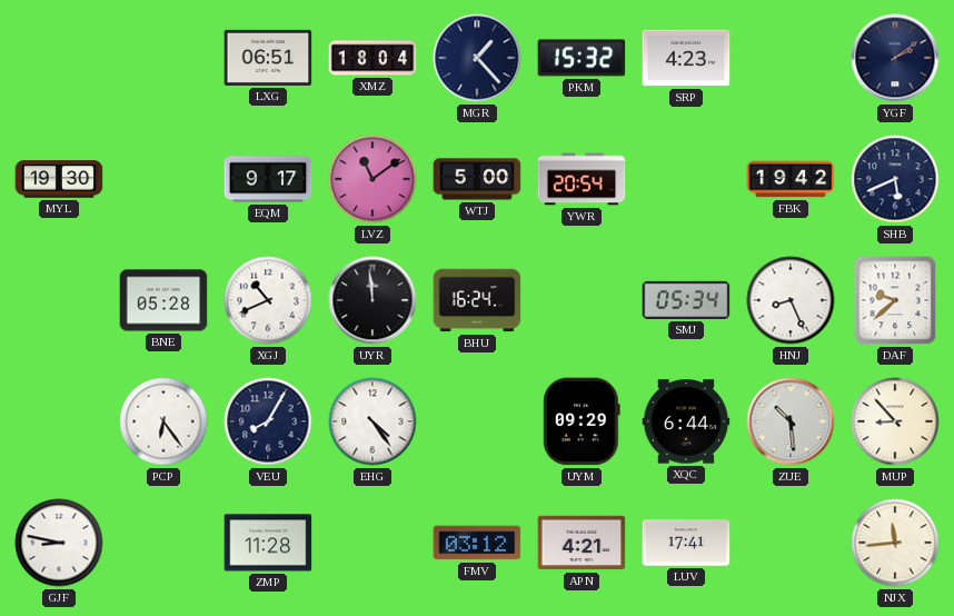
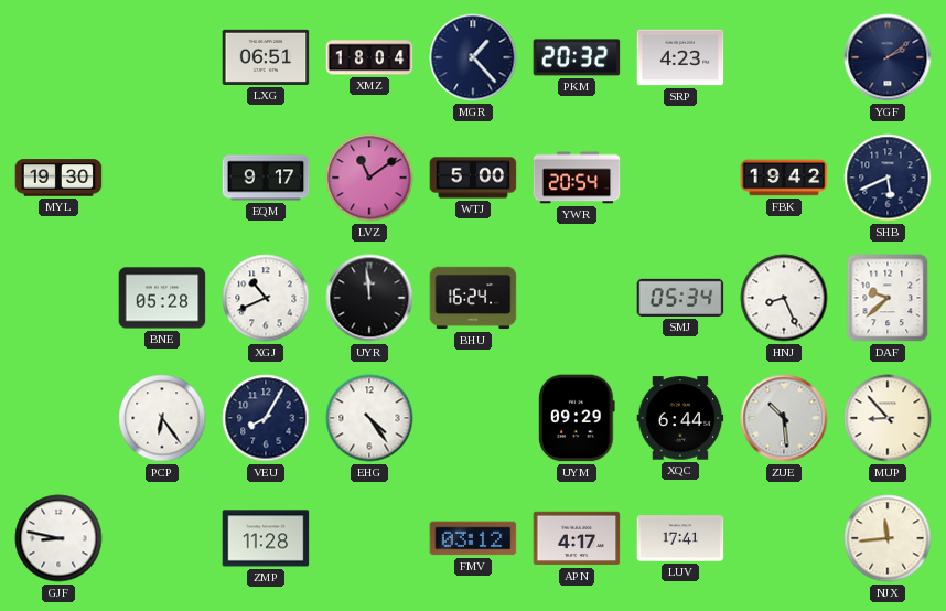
PKM: 15:32 -> 20:32 (577, 57)
APN: 4:21 -> 4:17 (577, 538)
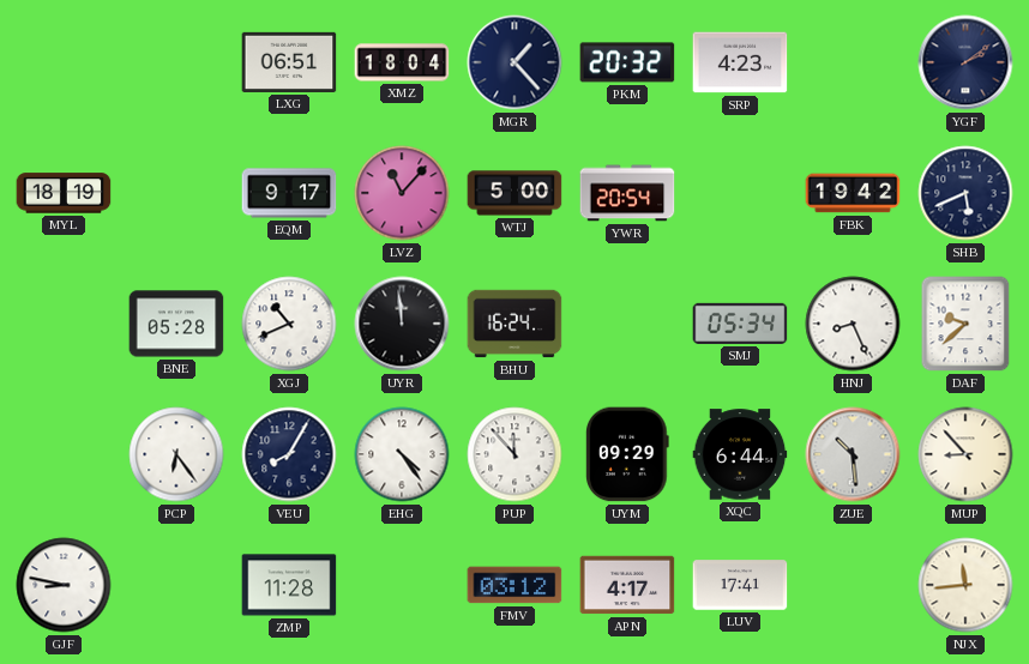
MYL: 19:30 -> 18:19 (64, 193)
LVZ: 11:09 -> 11:07 (402, 193)
PUP: none -> 11:53 (514, 454)
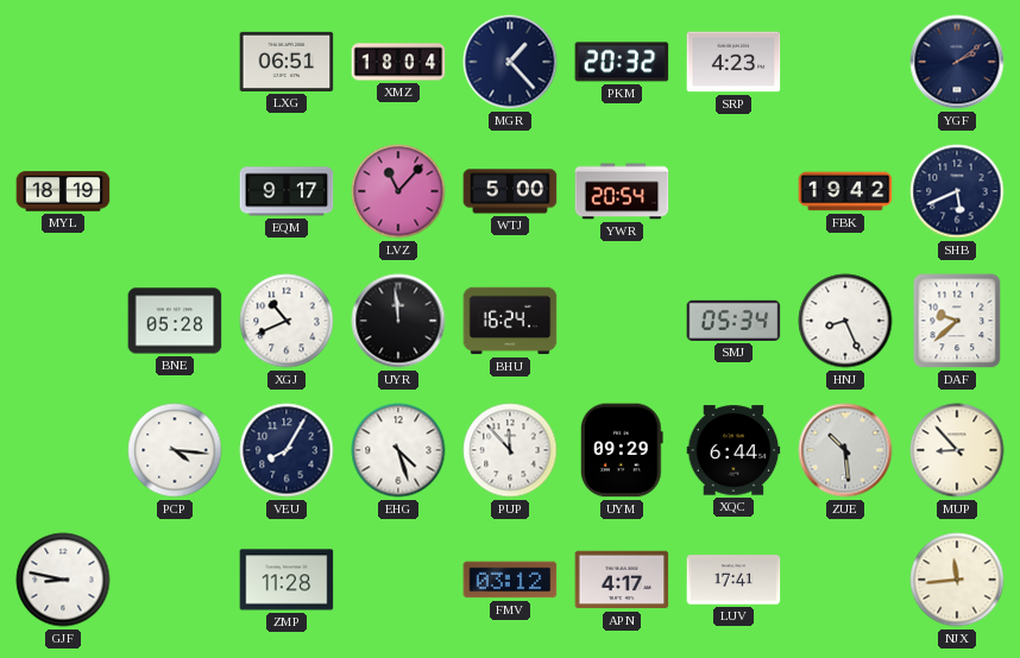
PCP: 6:24 -> 4:16 (175, 450)
EHG: 4:24 -> 4:27 (398, 450)
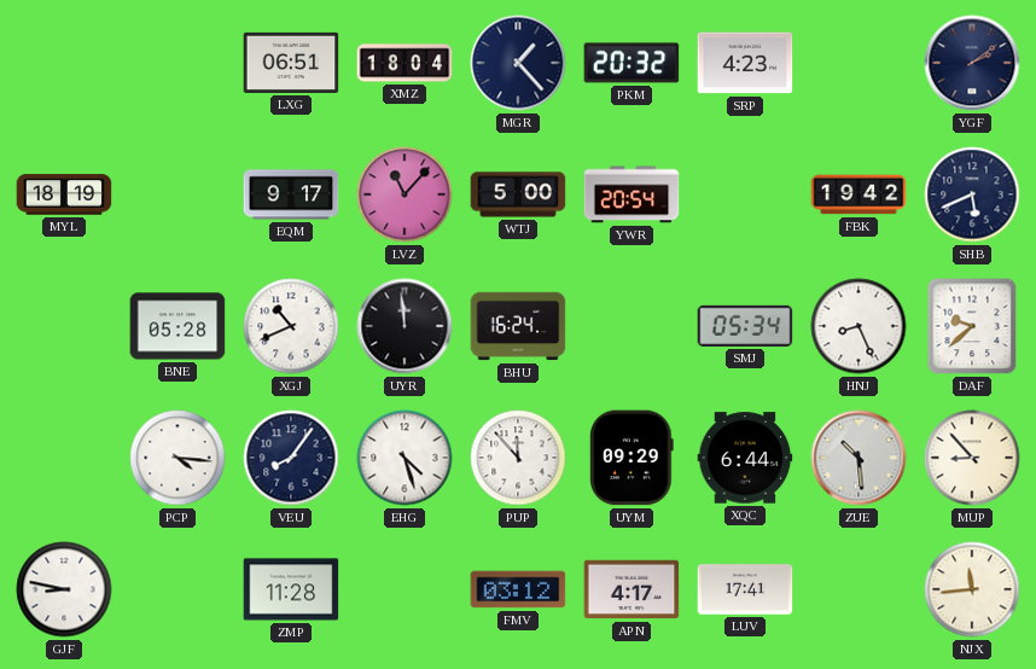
VEU: 8:05 -> 8:06 (291, 458)
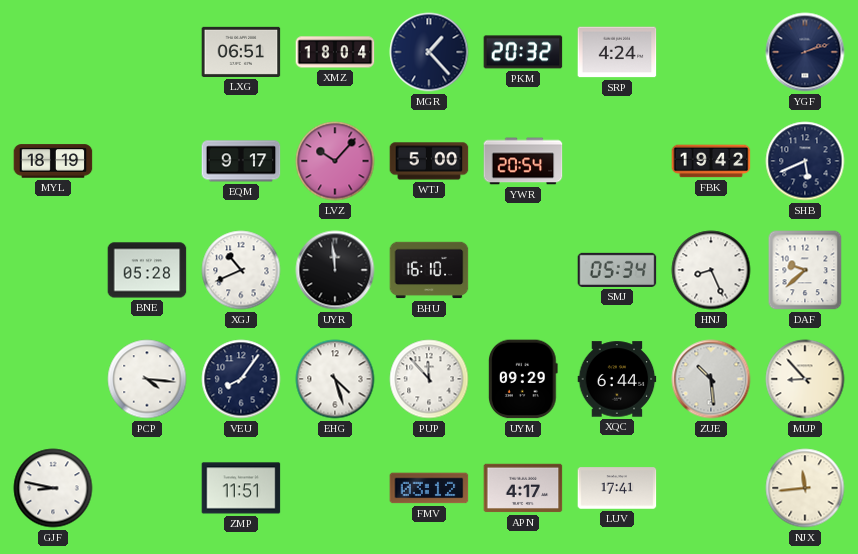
SRP: 4:23 -> 4:24 (617, 52)
YGF: 2:09 -> 2:12 (805, 52)
LVZ: 11:07 -> 10:07 (335, 161)
BHU: 16:24 -> 16:10 (429, 270)
ZMP: 11:28 -> 11:51 (241, 488)
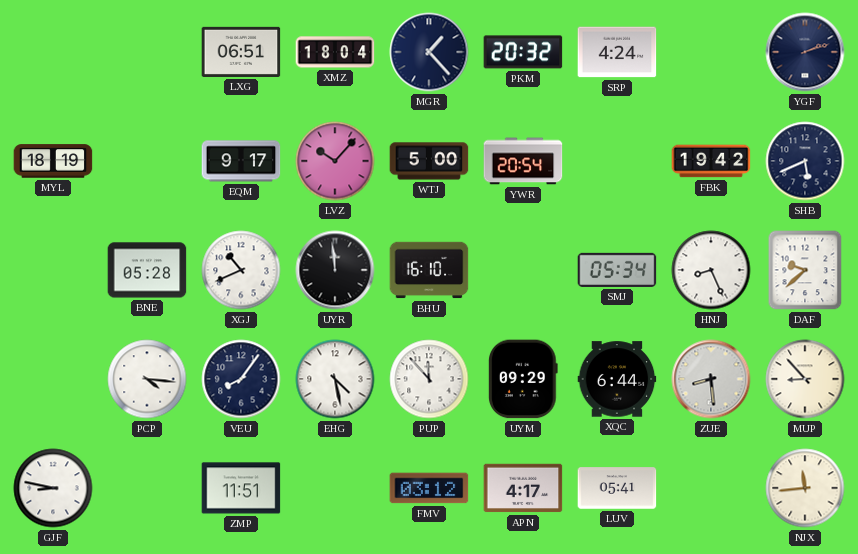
EHG: 4:27 -> 4:28 (335, 379)
ZUE: 10:29 -> 8:29 (711, 379)
LUV: 17:41 -> 05:41 (617, 488)
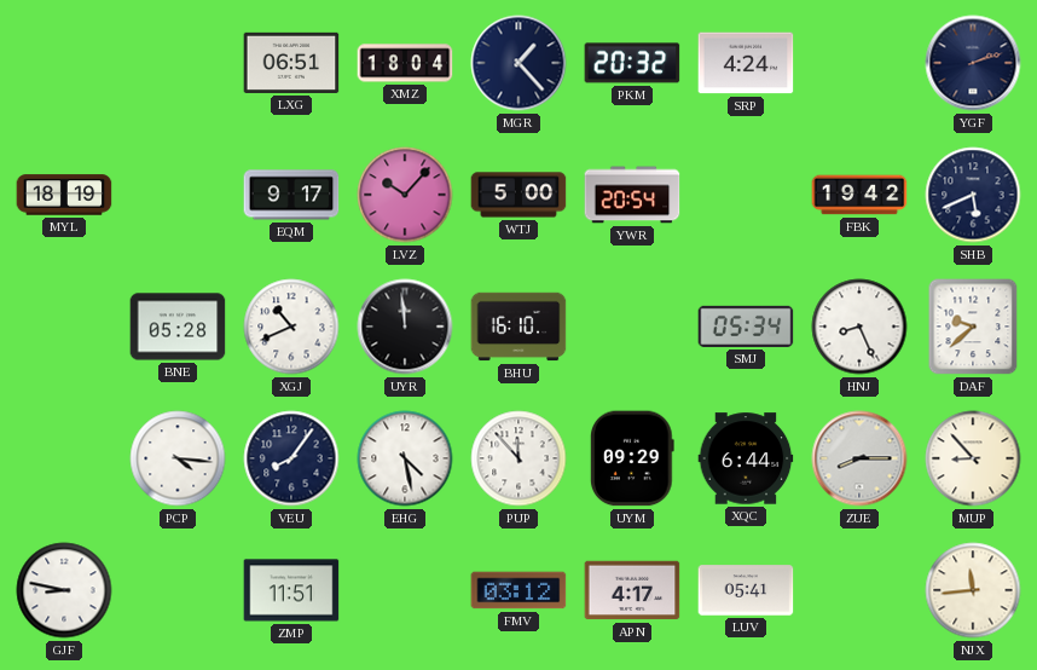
ZUE: 8:29 -> 8:15 (859, 458)
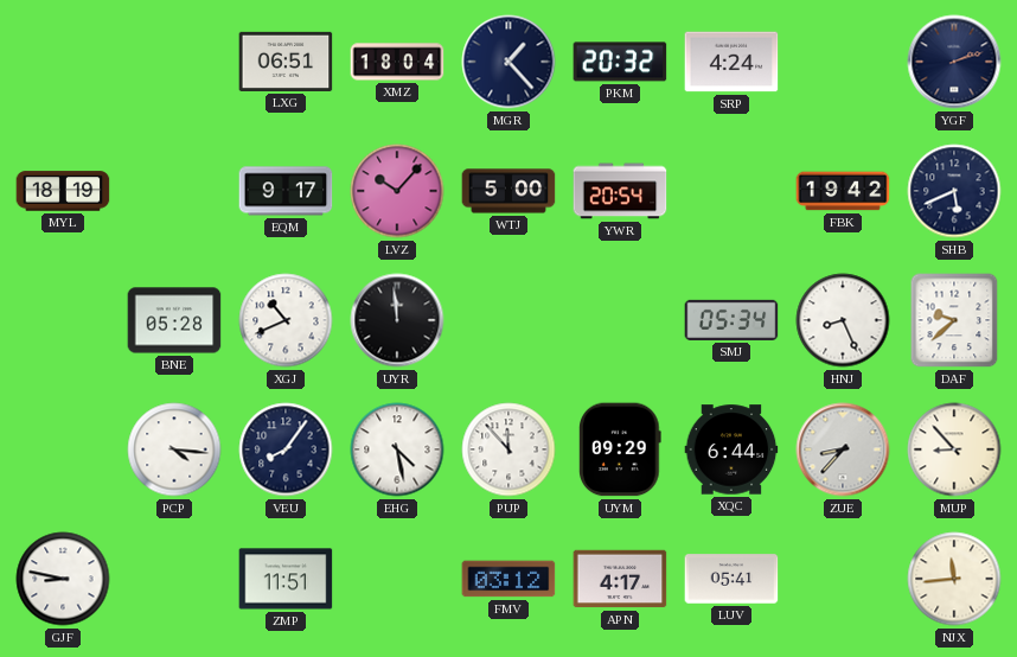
BHU: 16:10 -> none (518, 327)
ZUE: 8:15 -> 8:37 (843, 449)
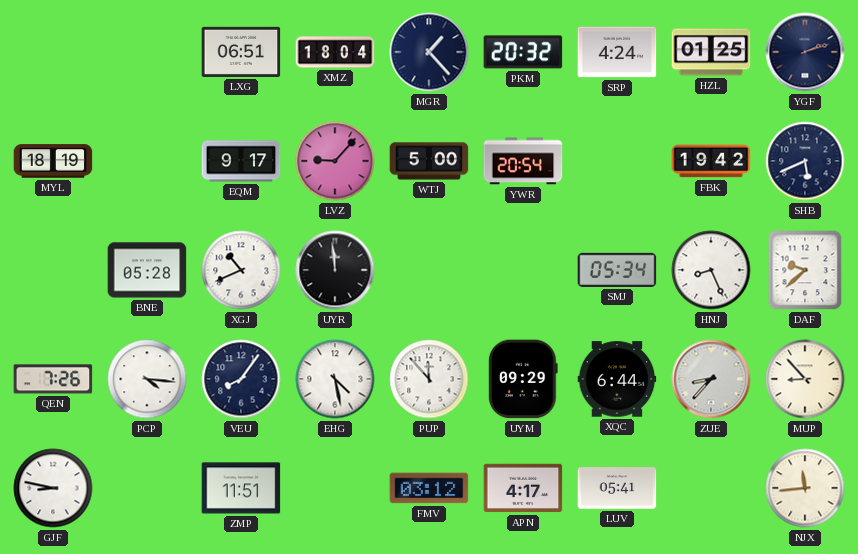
HZL: none -> 01:25 (711, 52)
LVZ: 10:07 -> 9:07 (335, 161)
QEN: none -> 7:26 (53, 379)
